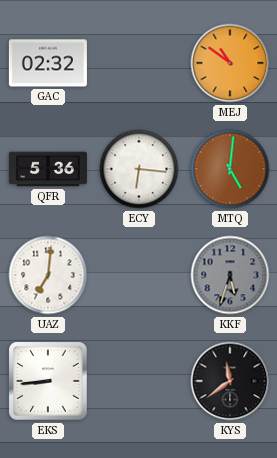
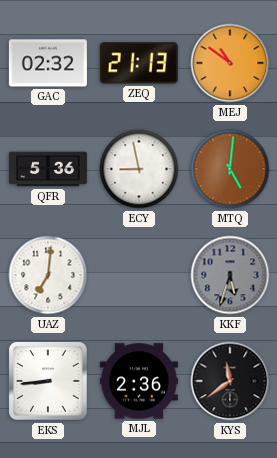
ZEQ: none -> 21:13 (139, 63)
ECY: 6:16 -> 8:58 (139, 169)
MJL: none -> 2:36 (139, 381)
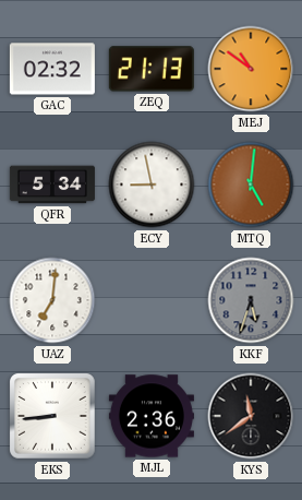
QFR: 5:36 -> 5:34 (52, 184)
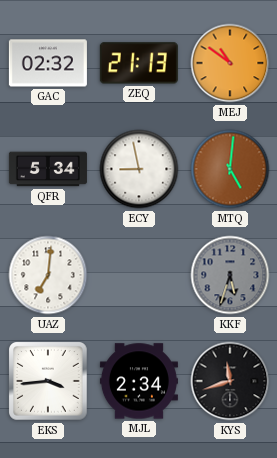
EKS: 8:44 -> 3:44 (49, 382)
MJL: 2:36 -> 2:34 (139, 381)
KYS: 11:39 -> 11:42 (230, 381)
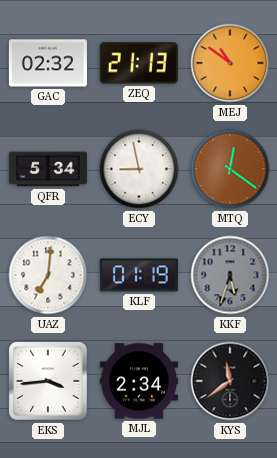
MTQ: 5:01 -> 12:21 (230, 169)
KLF: none -> 01:19 (139, 275)
KYS: 11:42 -> 11:39 (230, 381)
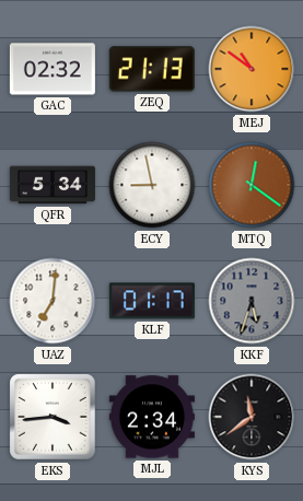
KLF: 01:19 -> 01:17 (152, 301)
